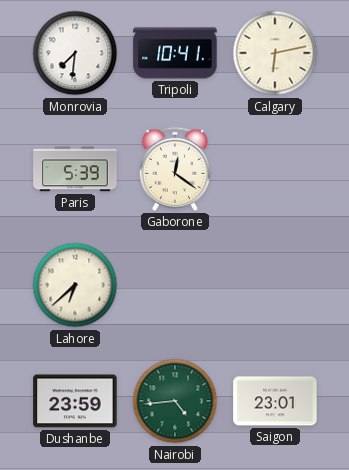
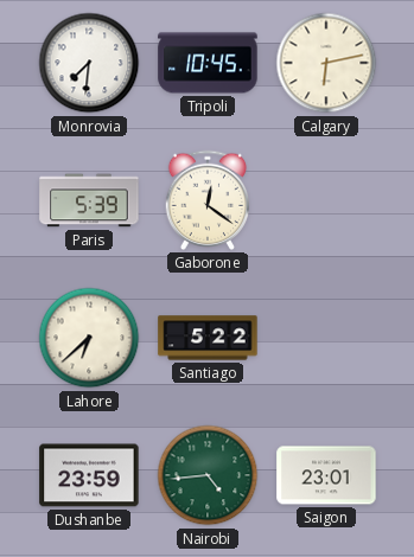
Tripoli: 10:41 -> 10:45 (208, 63)
Santiago: none -> 5:22 (208, 338)
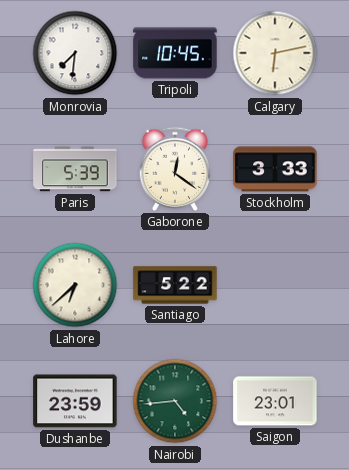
Stockholm: none -> 3:33 (275, 169)
